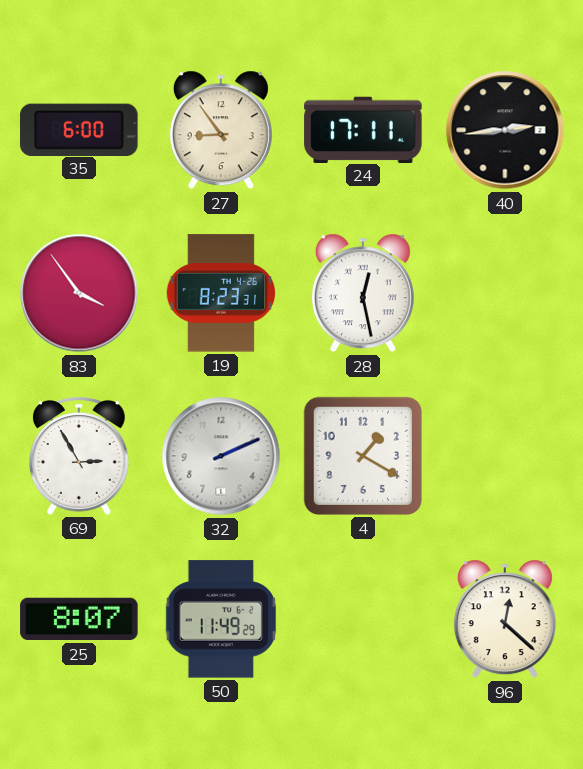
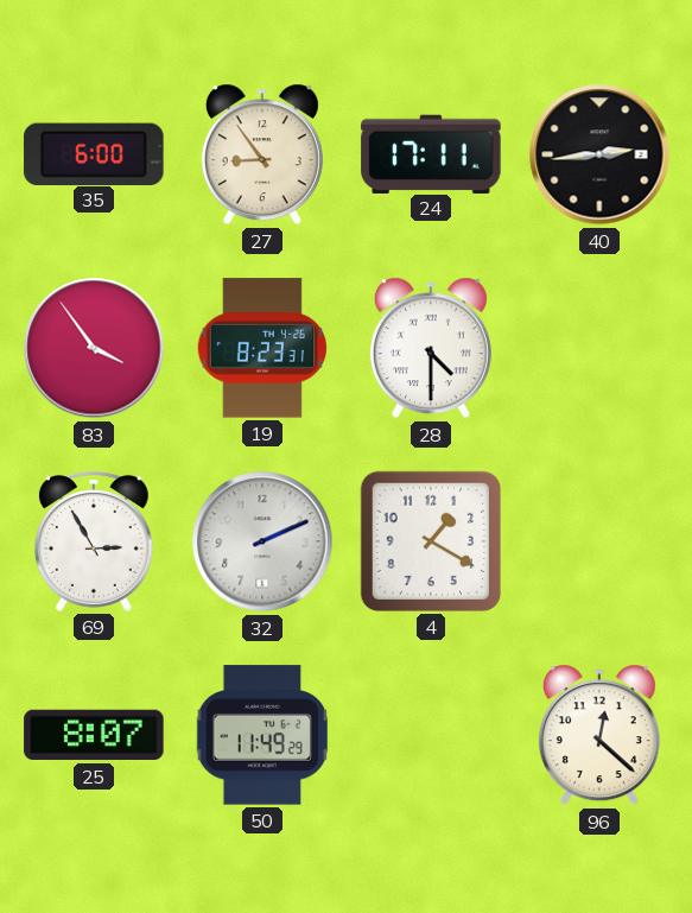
28: 12:28 -> 4:30 (431, 348)
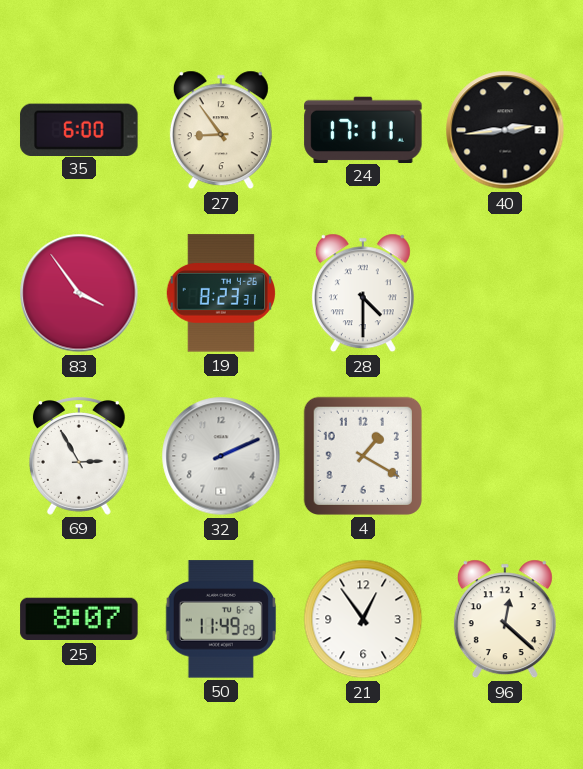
21: none -> 12:54 (363, 619)
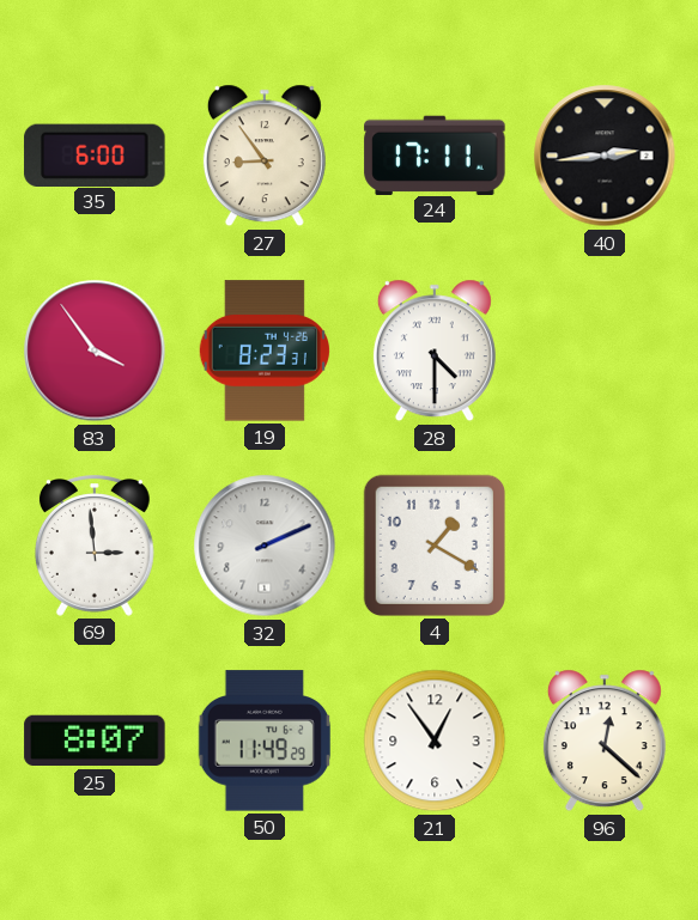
69: 2:55 -> 2:59 (95, 546)
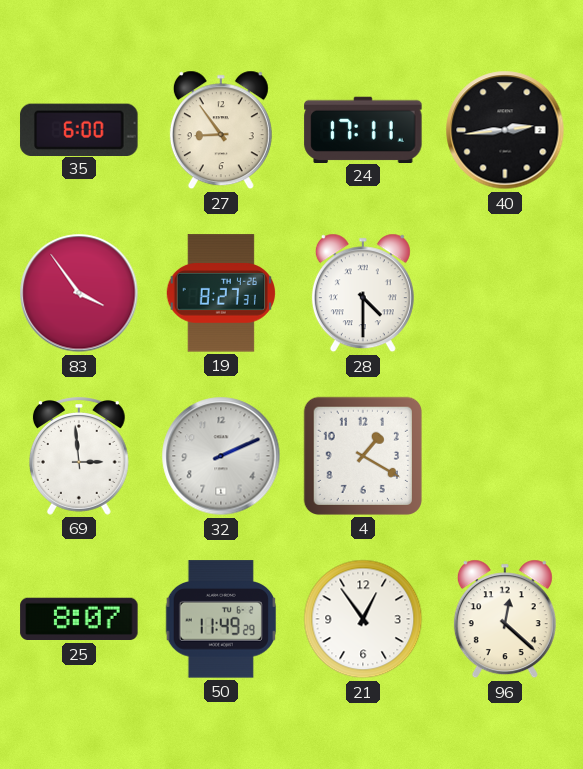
19: 8:23 -> 8:27 (220, 293)
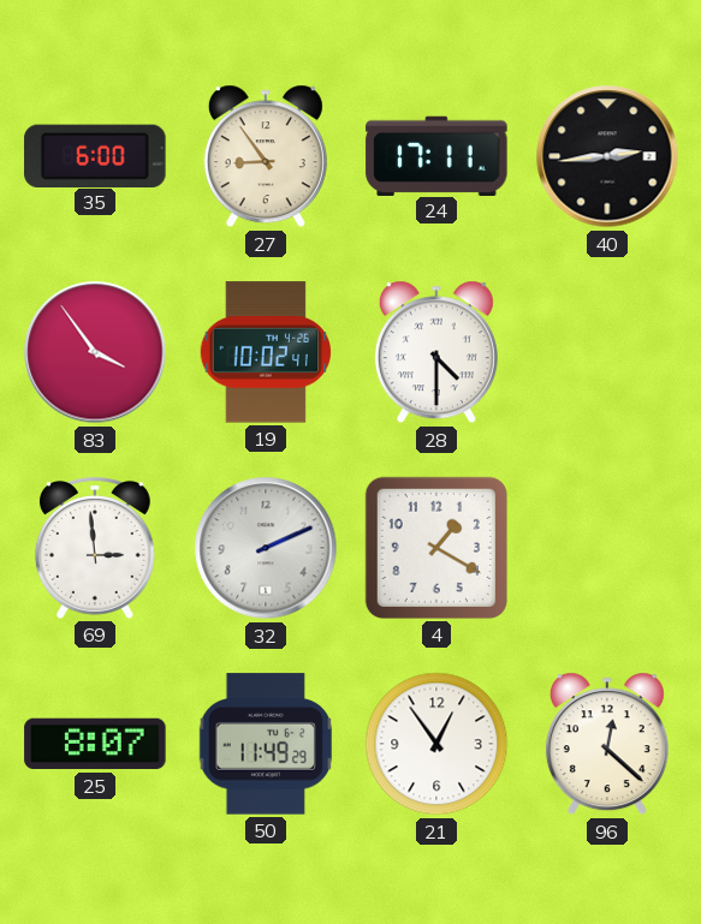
19: 8:27 -> 10:02 (265, 352)
